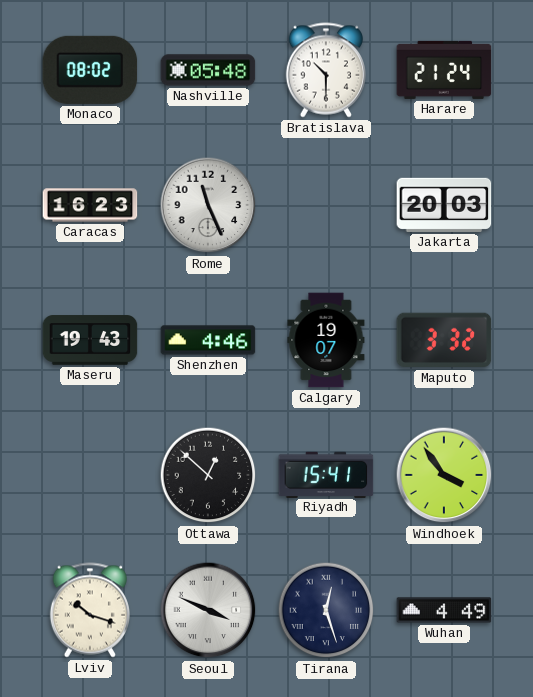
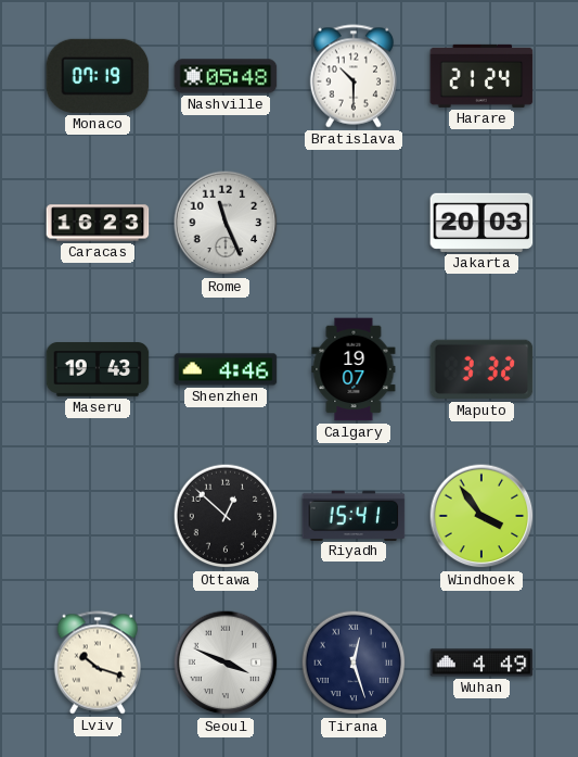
Monaco: 08:02 -> 07:19 (98, 76)
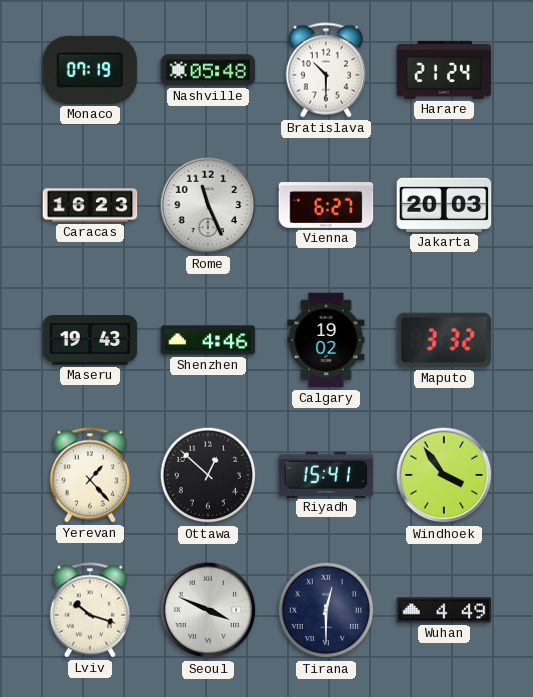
Vienna: none -> 6:27 (326, 206)
Calgary: 19:07 -> 19:02 (326, 340)
Yerevan: none -> 1:23 (89, 475)
Tirana: 12:27 -> 12:30 (326, 610)
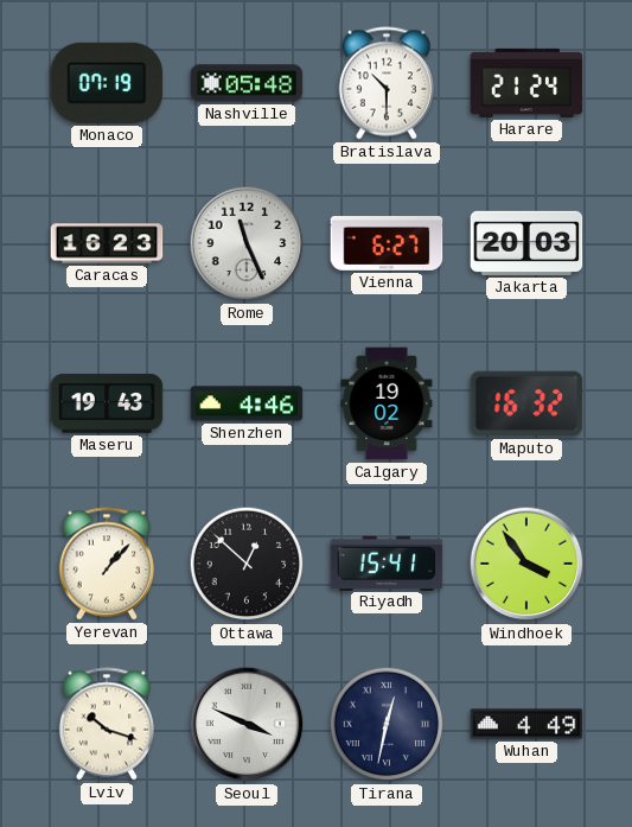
Maputo: 3:32 -> 16:32 (526, 403)
Yerevan: 1:23 -> 1:07 (106, 564)
Tirana: 12:30 -> 12:32 (387, 724)
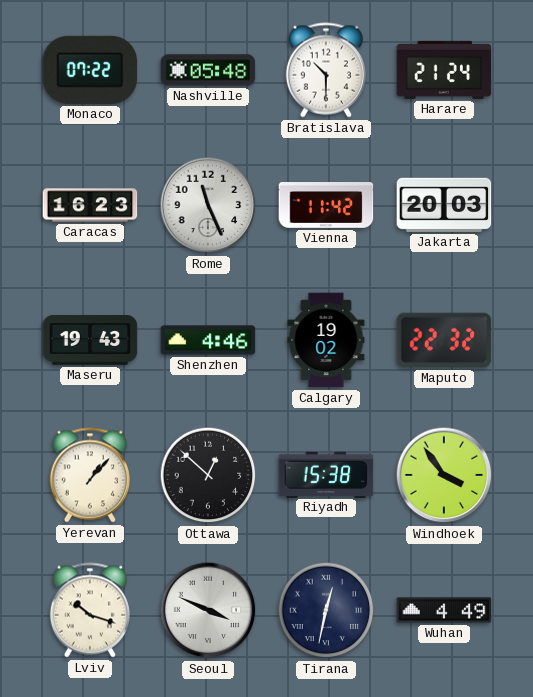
Monaco: 07:19 -> 07:22 (90, 70)
Vienna: 6:27 -> 11:42 (326, 206)
Maputo: 16:32 -> 22:32 (444, 340)
Riyadh: 15:41 -> 15:38 (326, 474)
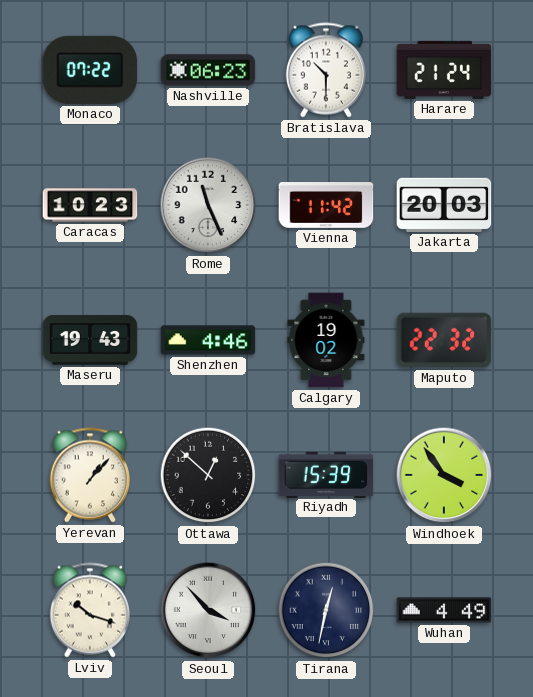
Nashville: 05:48 -> 06:23 (208, 70)
Caracas: 16:23 -> 10:23 (90, 205)
Riyadh: 15:38 -> 15:39 (326, 474)
Seoul: 3:49 -> 3:53 (208, 610)
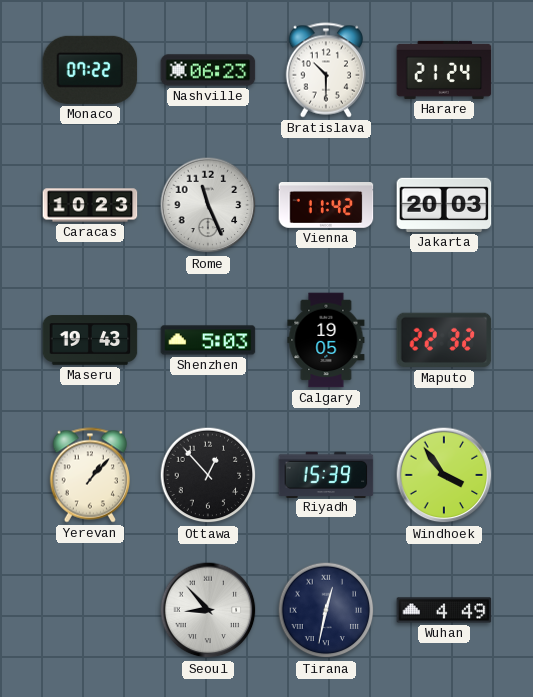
Shenzhen: 4:46 -> 5:03 (208, 340)
Calgary: 19:02 -> 19:05 (326, 340)
Ottawa: 12:52 -> 12:53 (208, 475)
Lviv: 10:18 -> none (89, 610)
Seoul: 3:53 -> 8:53 (208, 610)
